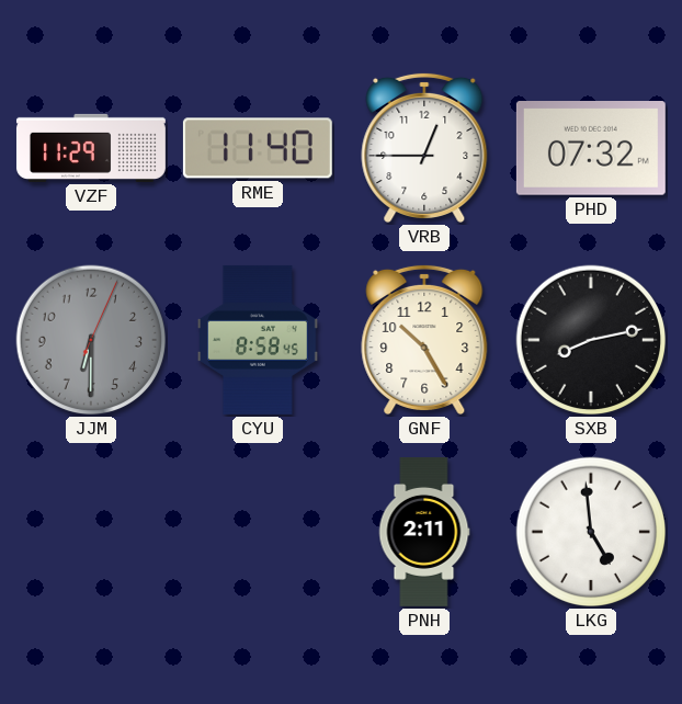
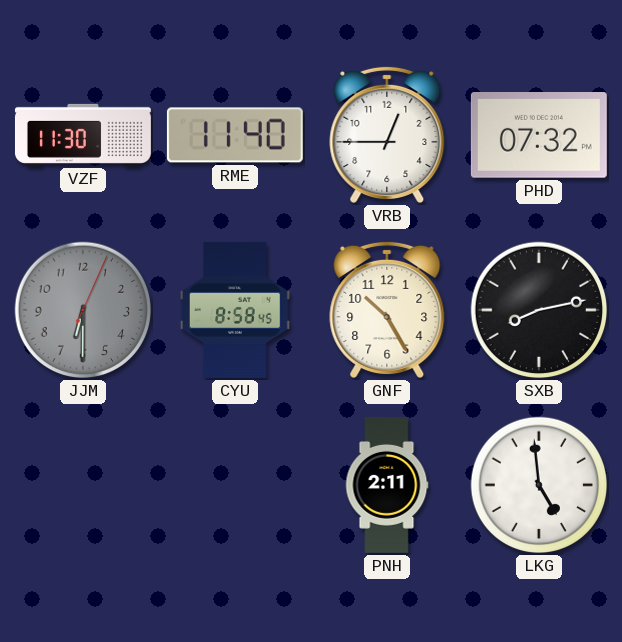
VZF: 11:29 -> 11:30 (83, 135)
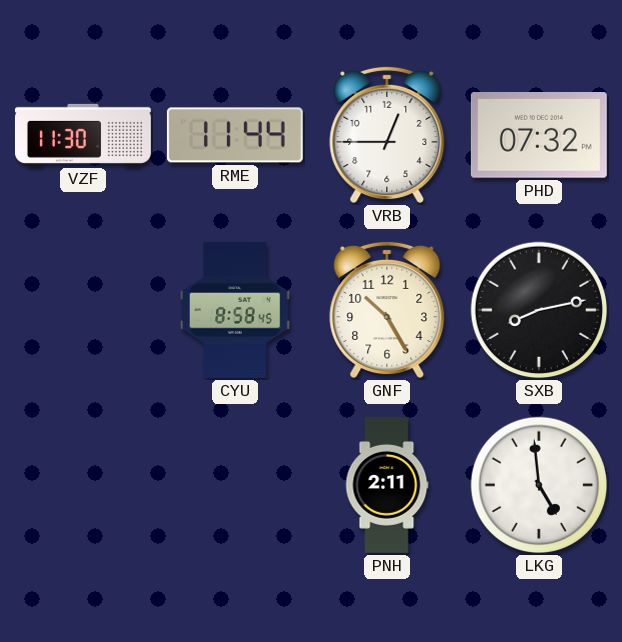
RME: 11:40 -> 11:44 (235, 135)
JJM: 6:30 -> none (83, 310)
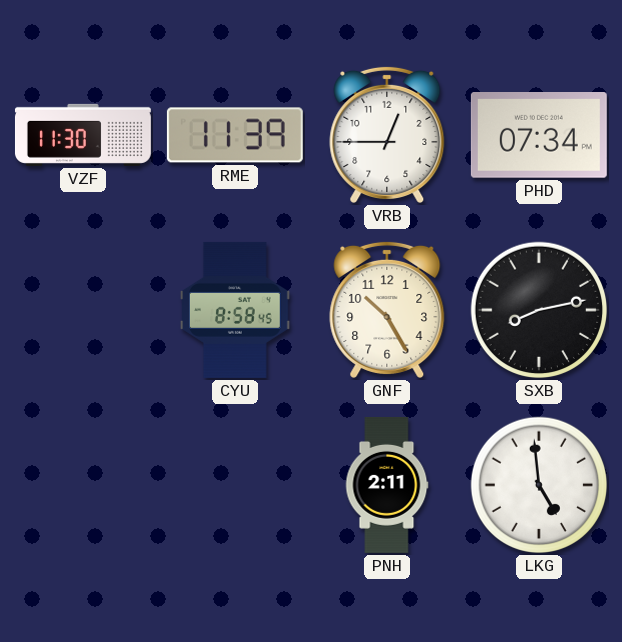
RME: 11:44 -> 11:39 (235, 135)
PHD: 07:32 -> 07:34 (539, 136)
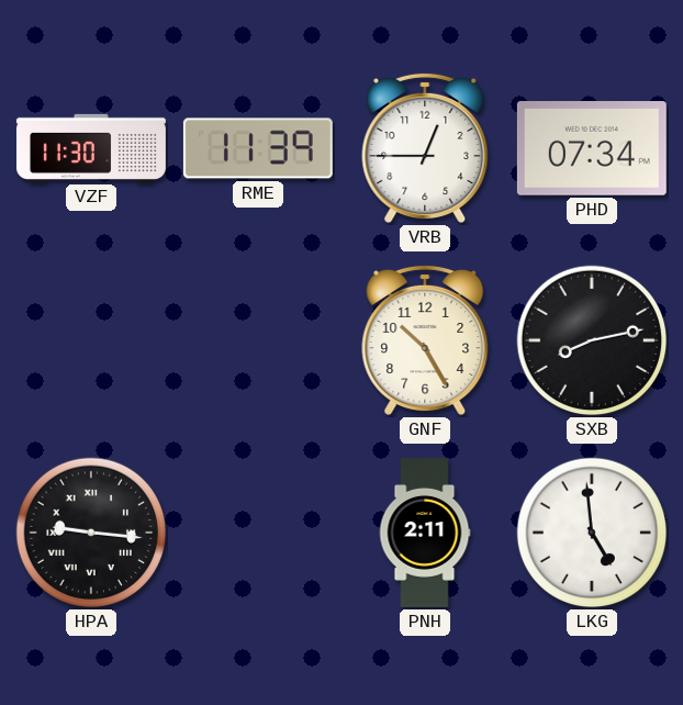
CYU: 8:58 -> none (236, 310)
HPA: none -> 9:16 (91, 533)
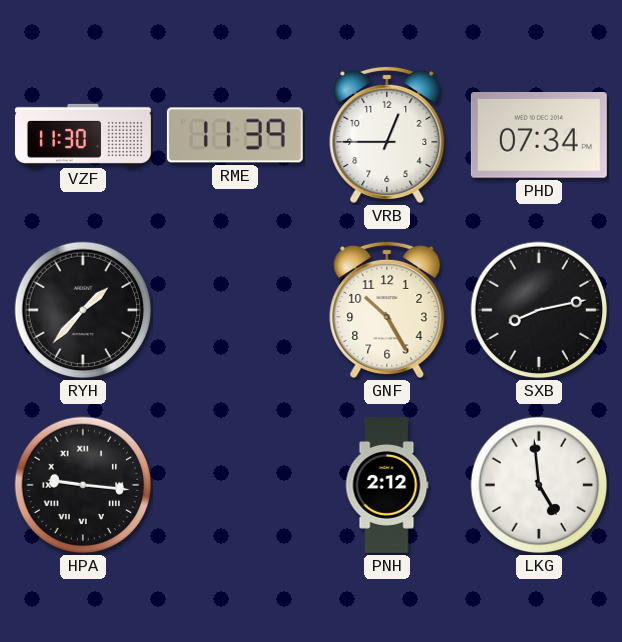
RYH: none -> 1:37 (83, 310)
PNH: 2:11 -> 2:12 (387, 485)
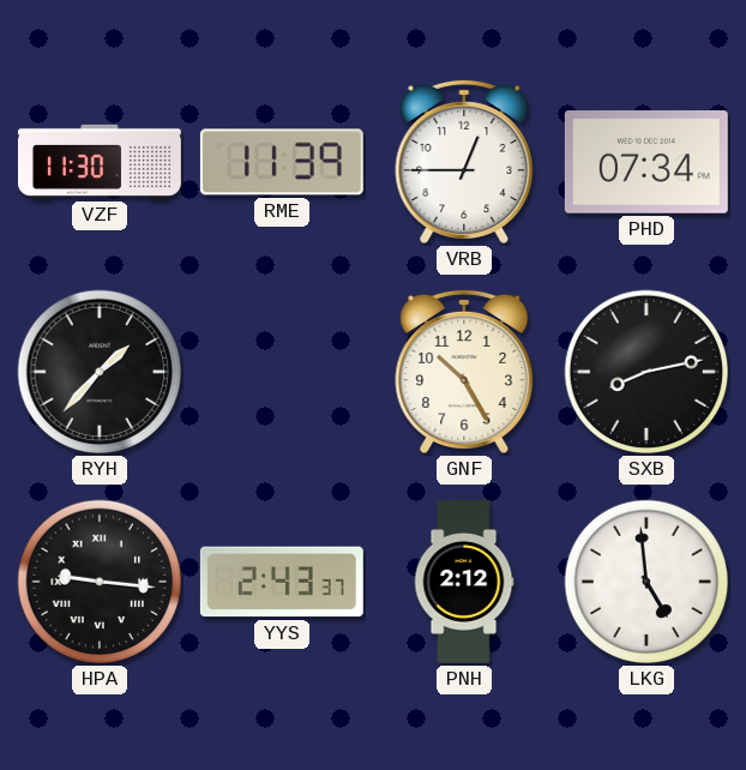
YYS: none -> 2:43 (282, 582)
